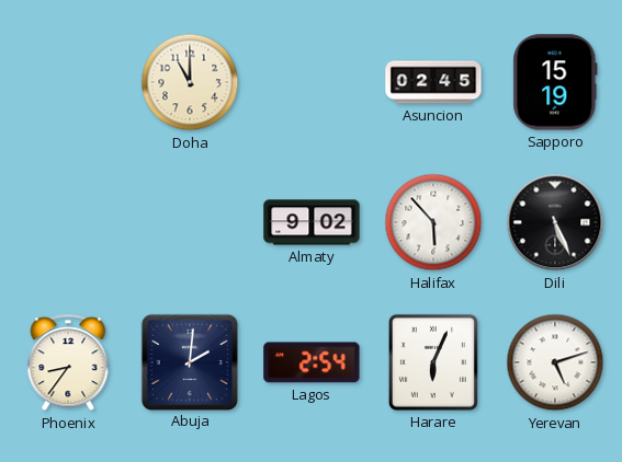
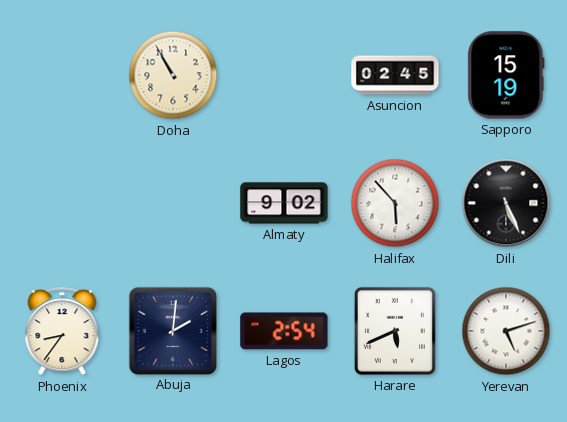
Doha: 11:00 -> 10:55 (173, 75)
Harare: 6:04 -> 5:41 (395, 331)
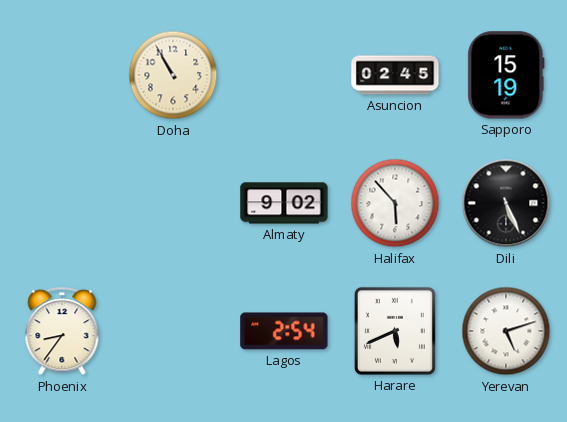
Abuja: 2:01 -> none (172, 330)
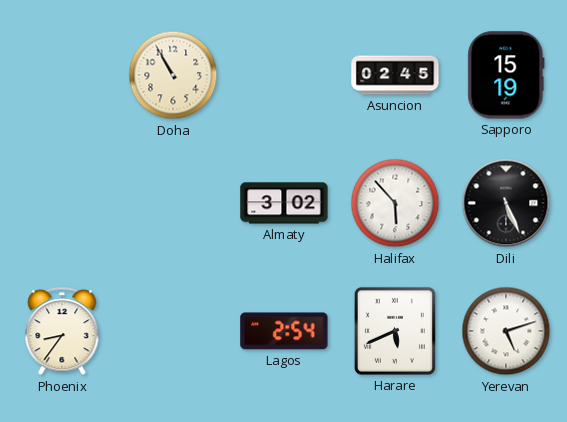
Almaty: 9:02 -> 3:02 (284, 203)
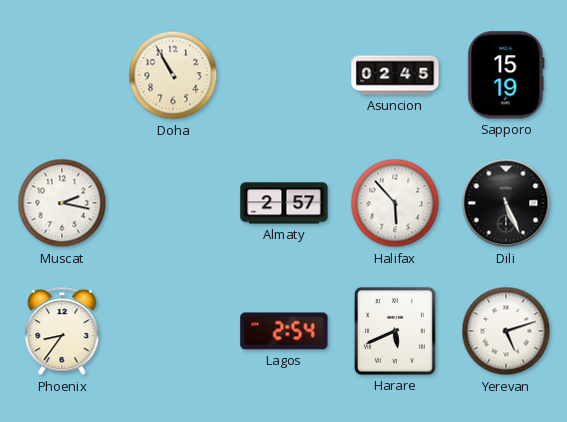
Muscat: none -> 2:17 (62, 203)
Almaty: 3:02 -> 2:57 (284, 203)
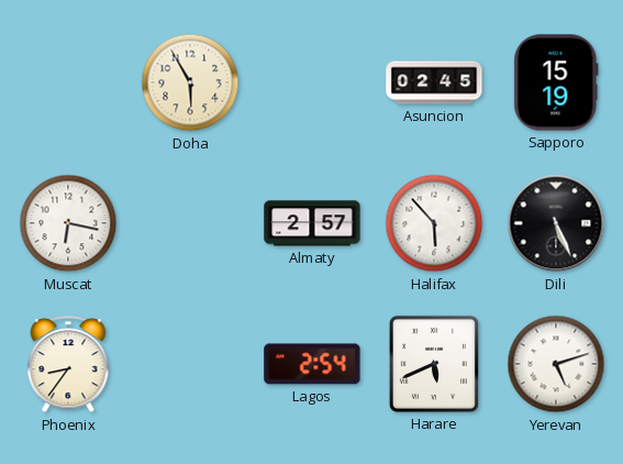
Doha: 10:55 -> 5:55 (190, 82)
Muscat: 2:17 -> 6:17 (68, 223)
